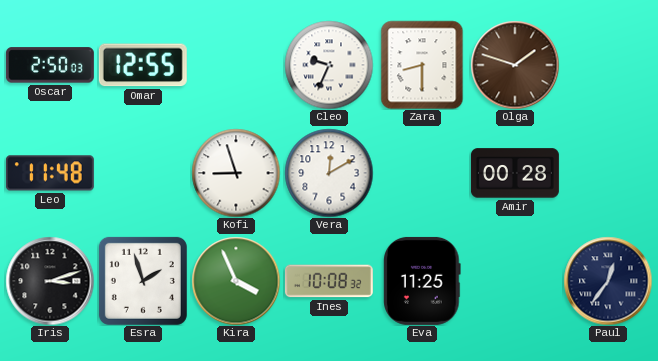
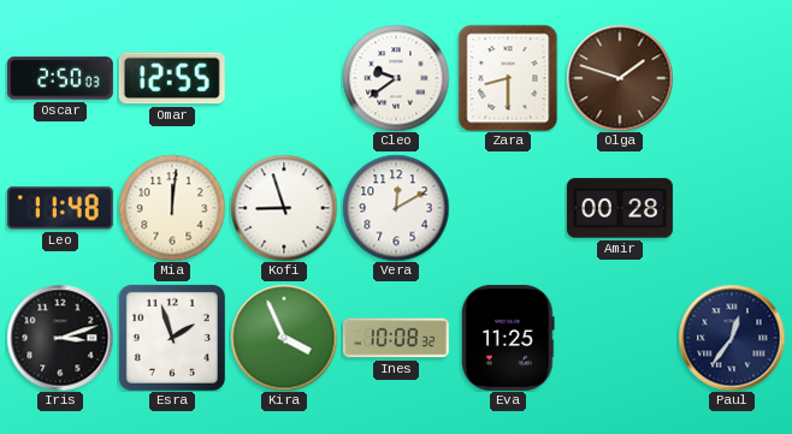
Cleo: 9:34 -> 9:39 (396, 78)
Mia: none -> 12:01 (172, 208)
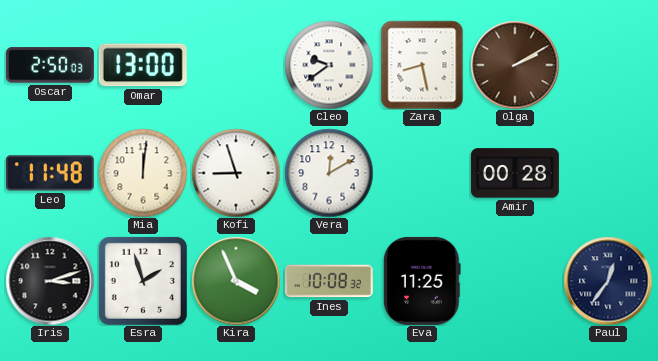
Omar: 12:55 -> 13:00 (143, 65)
Zara: 8:30 -> 8:28 (422, 65)
Olga: 1:48 -> 2:10 (515, 65)
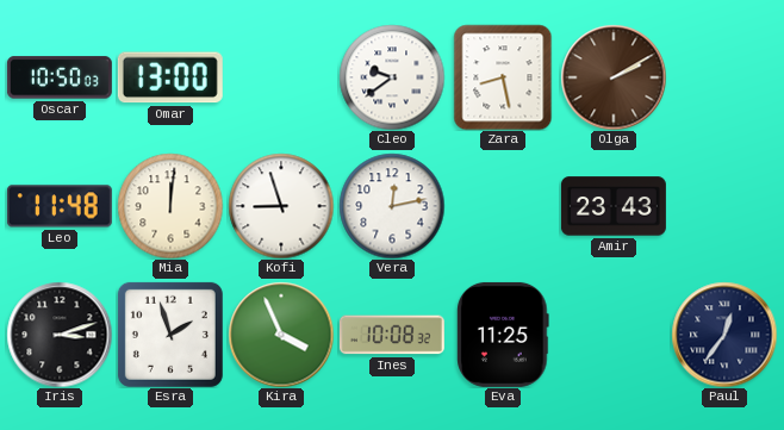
Oscar: 2:50 -> 10:50 (60, 77)
Vera: 12:10 -> 12:13 (392, 206)
Amir: 00:28 -> 23:43 (614, 206)
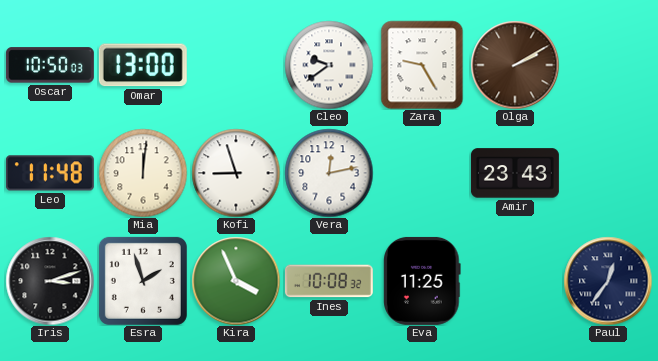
Zara: 8:28 -> 9:25 (422, 65)
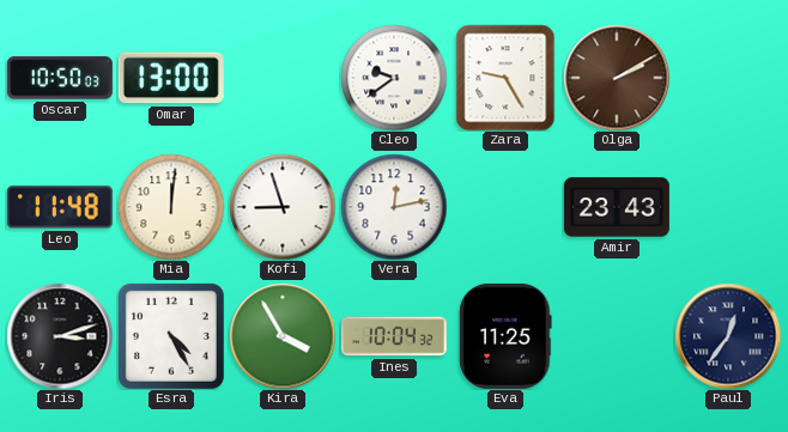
Esra: 1:57 -> 4:25 (171, 336)
Kira: 3:56 -> 3:55 (283, 336)
Ines: 10:08 -> 10:04 (394, 336)
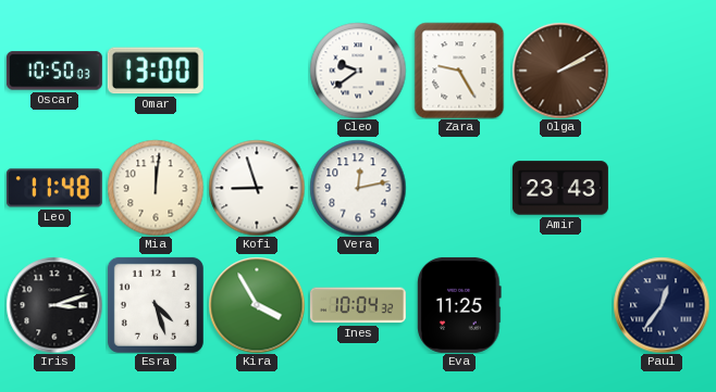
Esra: 4:25 -> 4:27 (156, 305)
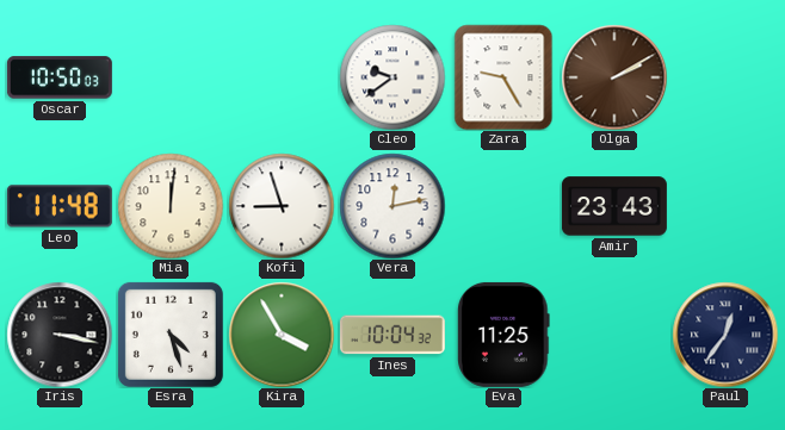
Omar: 13:00 -> none (156, 71)
Iris: 3:12 -> 3:17 (60, 335)
